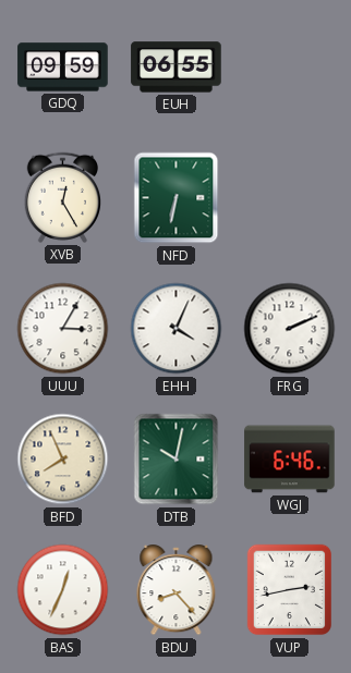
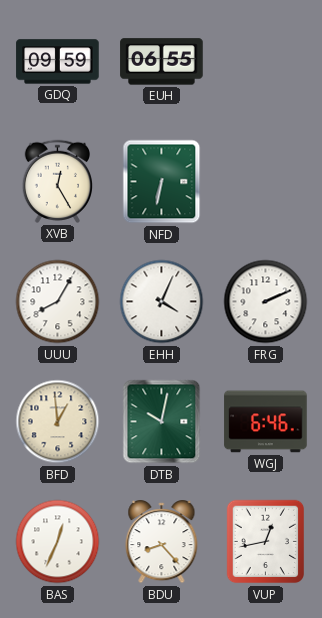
UUU: 3:05 -> 8:05 (58, 302)
BFD: 7:56 -> 12:59 (58, 422)
VUP: 2:43 -> 12:43 (266, 542)
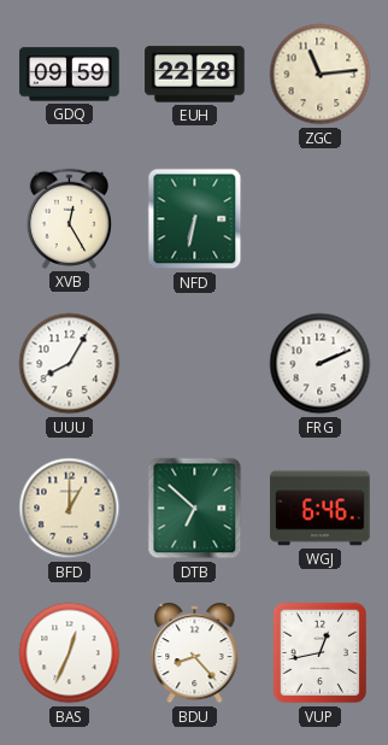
EUH: 06:55 -> 22:28 (195, 75)
ZGC: none -> 11:14 (321, 75)
EHH: 4:04 -> none (162, 302)
BFD: 12:59 -> 1:00 (70, 509)
DTB: 10:02 -> 6:52 (195, 509)
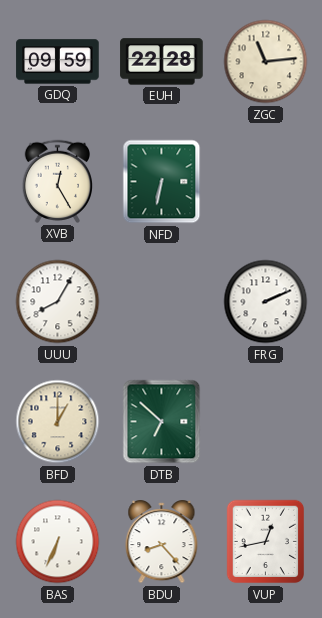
WGJ: 6:46 -> none (321, 509)
BAS: 12:34 -> 6:34 (58, 542)
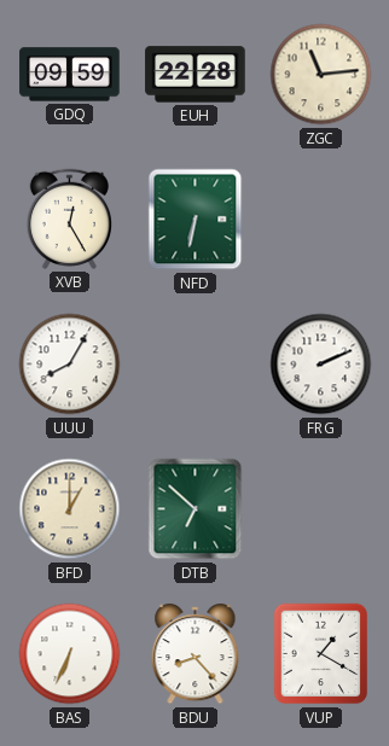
VUP: 12:43 -> 1:20 (321, 654)
